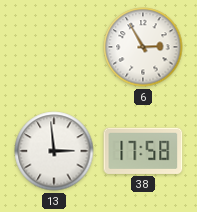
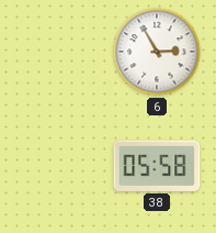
13: 2:59 -> none (54, 151)
38: 17:58 -> 05:58 (157, 166)
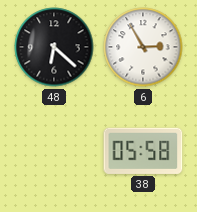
48: none -> 6:22 (54, 47)
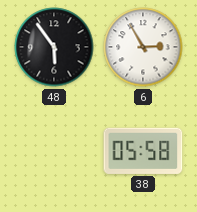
48: 6:22 -> 5:54 (54, 47)
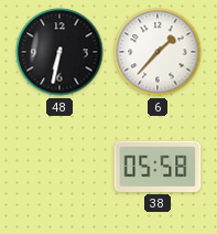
48: 5:54 -> 6:32 (59, 52)
6: 2:55 -> 1:37 (158, 52)
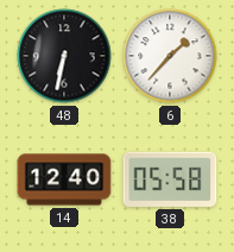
14: none -> 12:40 (64, 179)
